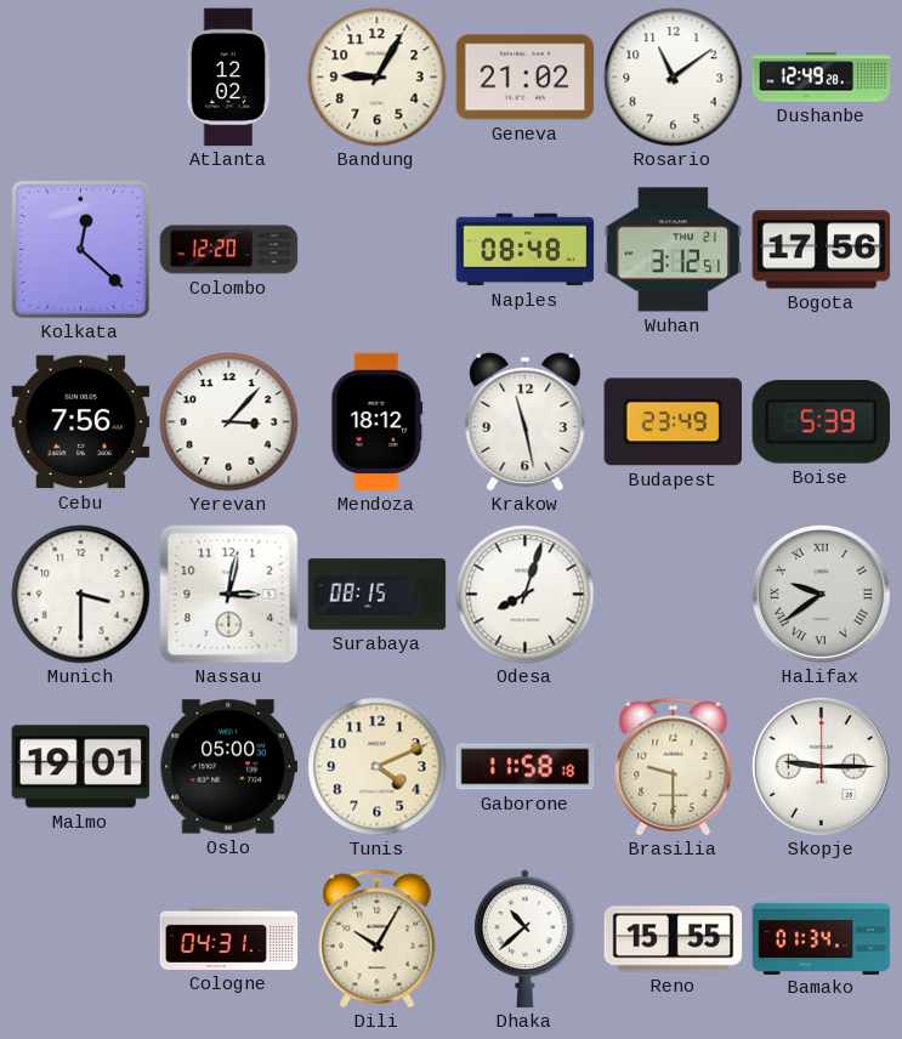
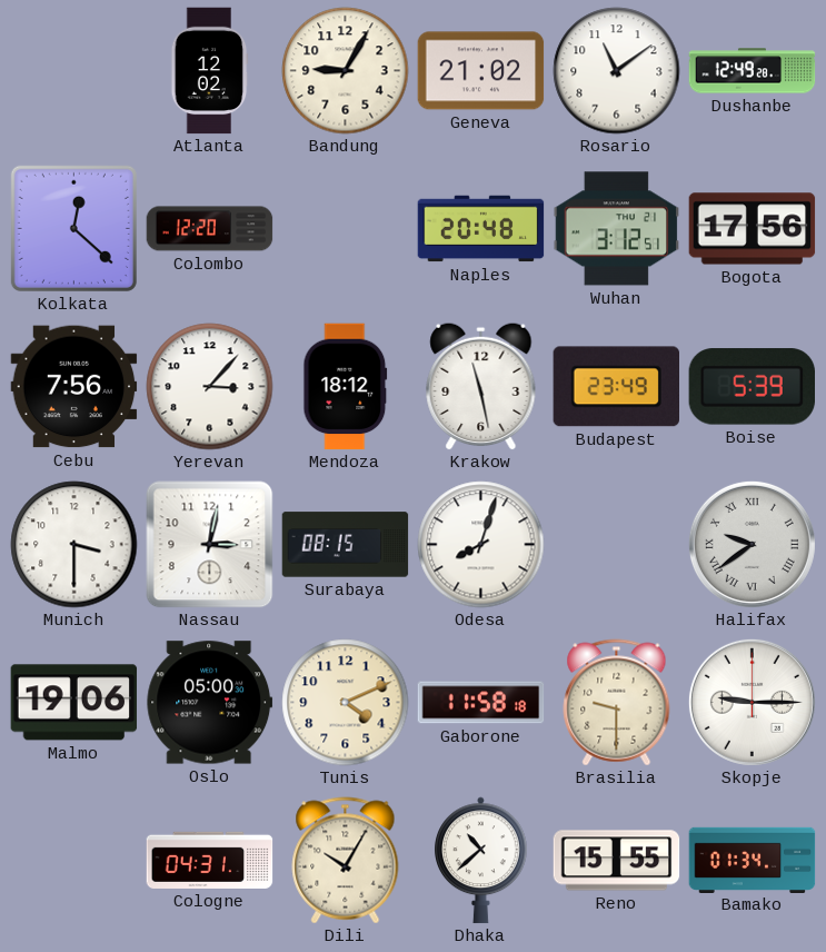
Naples: 08:48 -> 20:48 (481, 229)
Malmo: 19:01 -> 19:06 (74, 703)
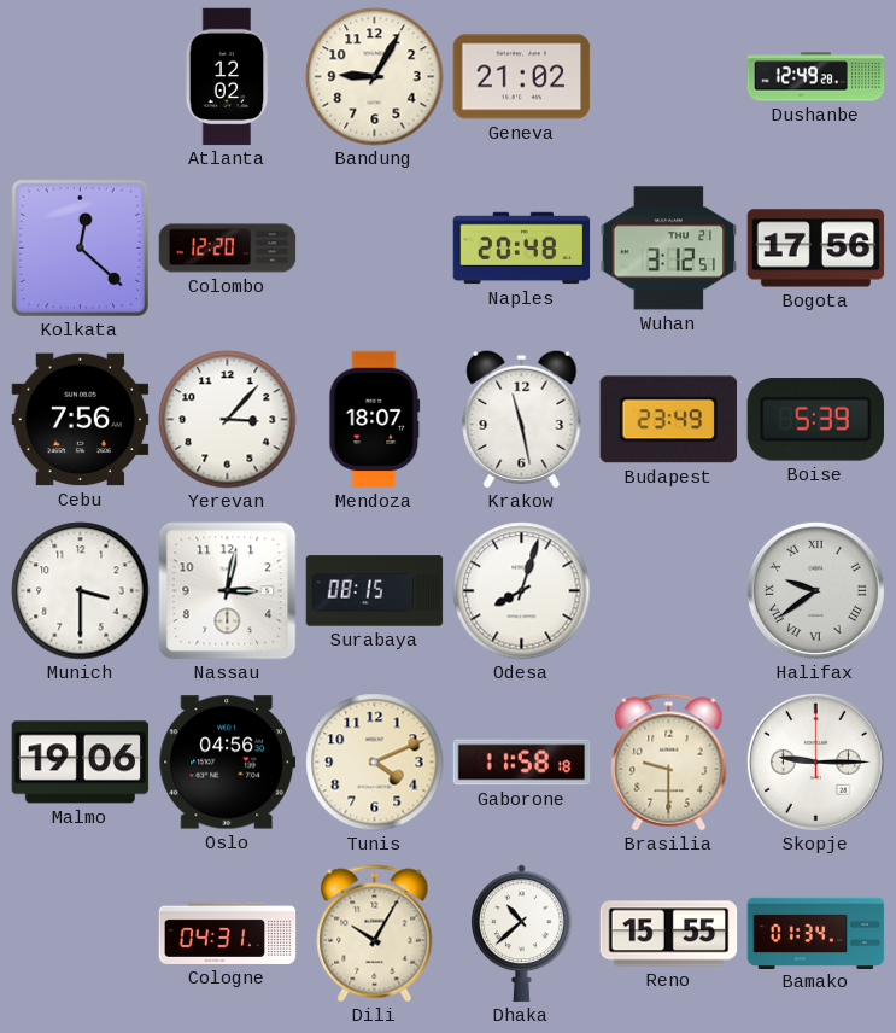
Rosario: 11:09 -> none (617, 71)
Mendoza: 18:12 -> 18:07 (375, 420)
Oslo: 05:00 -> 04:56 (228, 763)
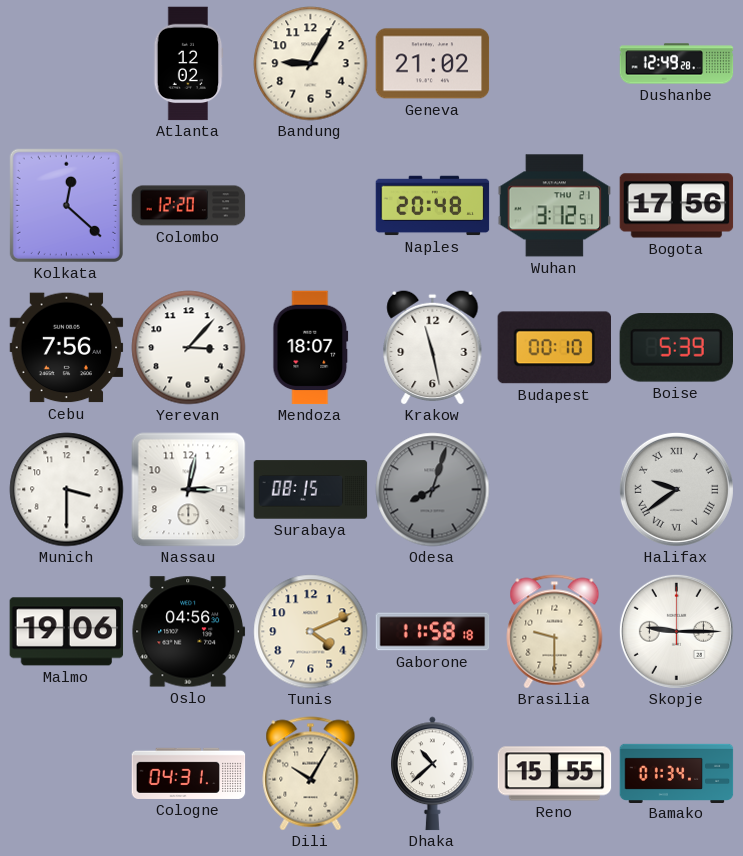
Budapest: 23:49 -> 00:10 (554, 348)
Odesa dial: white -> grey (433, 490)
